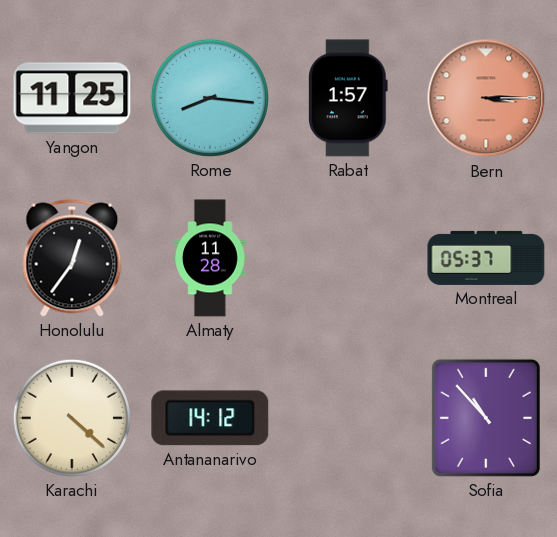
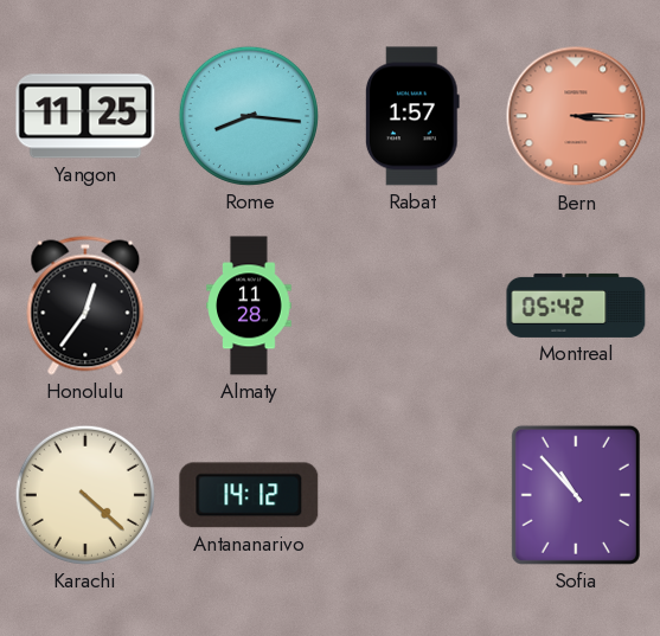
Montreal: 05:37 -> 05:42 (576, 306)
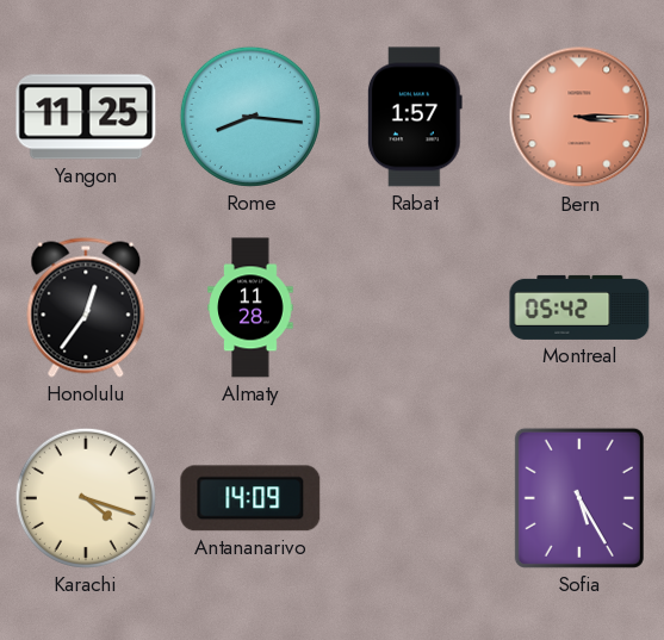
Karachi: 4:22 -> 4:18 (86, 498)
Antananarivo: 14:12 -> 14:09 (250, 498)
Sofia: 10:53 -> 5:25 (579, 498)
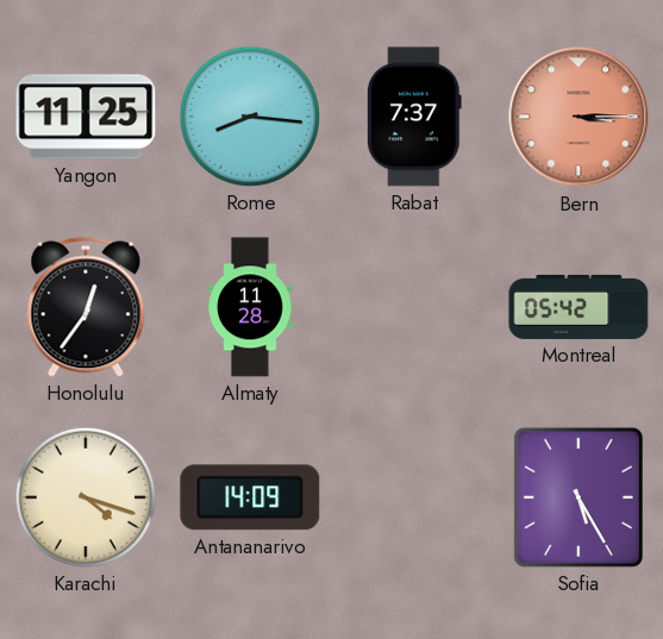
Rabat: 1:57 -> 7:37 (414, 117)
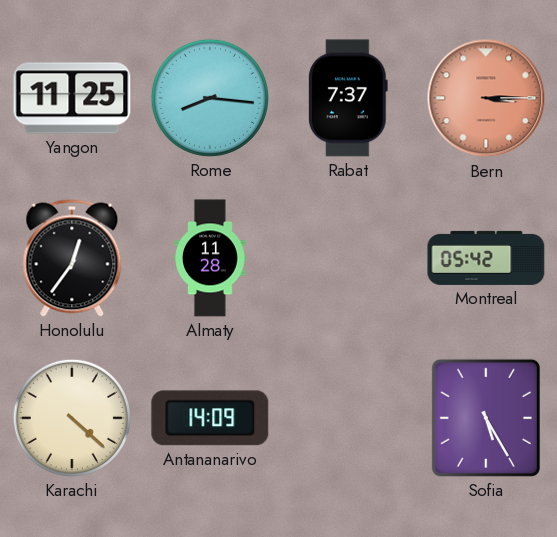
Karachi: 4:18 -> 4:22 (72, 418)
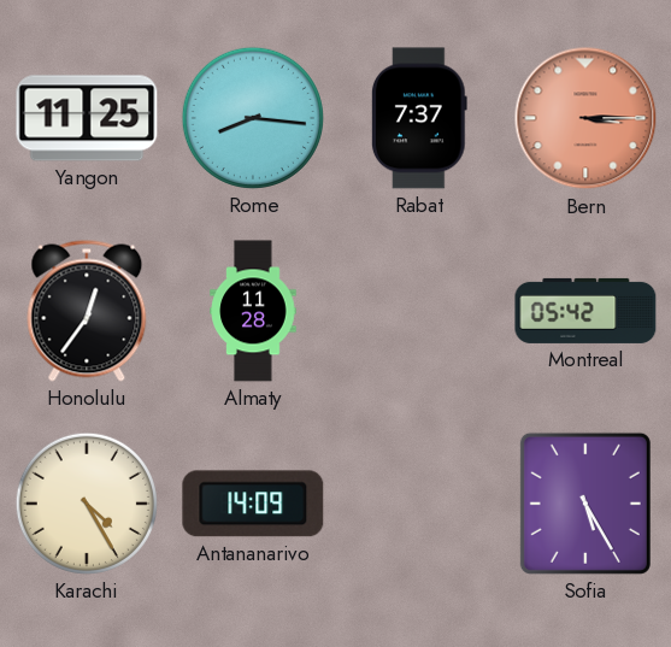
Karachi: 4:22 -> 4:25 (87, 504)
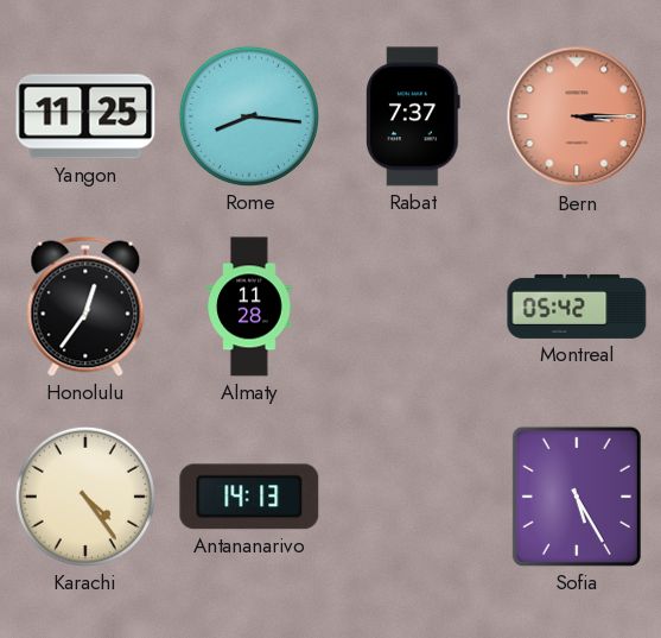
Karachi: 4:25 -> 4:24 (85, 497)
Antananarivo: 14:09 -> 14:13 (249, 497)
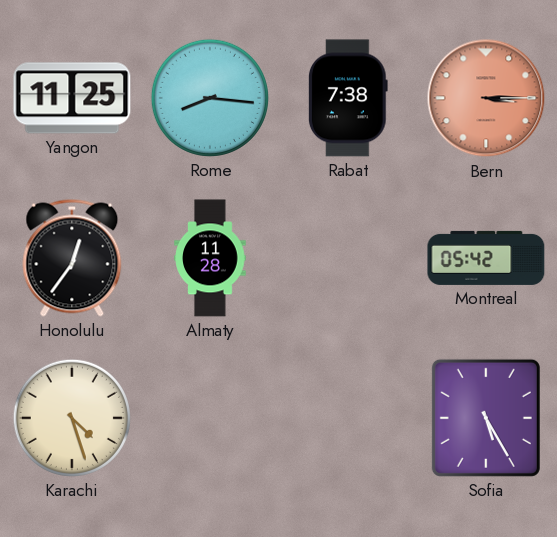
Rabat: 7:37 -> 7:38 (348, 98)
Karachi: 4:24 -> 4:27 (72, 418)
Antananarivo: 14:13 -> none (249, 497)
